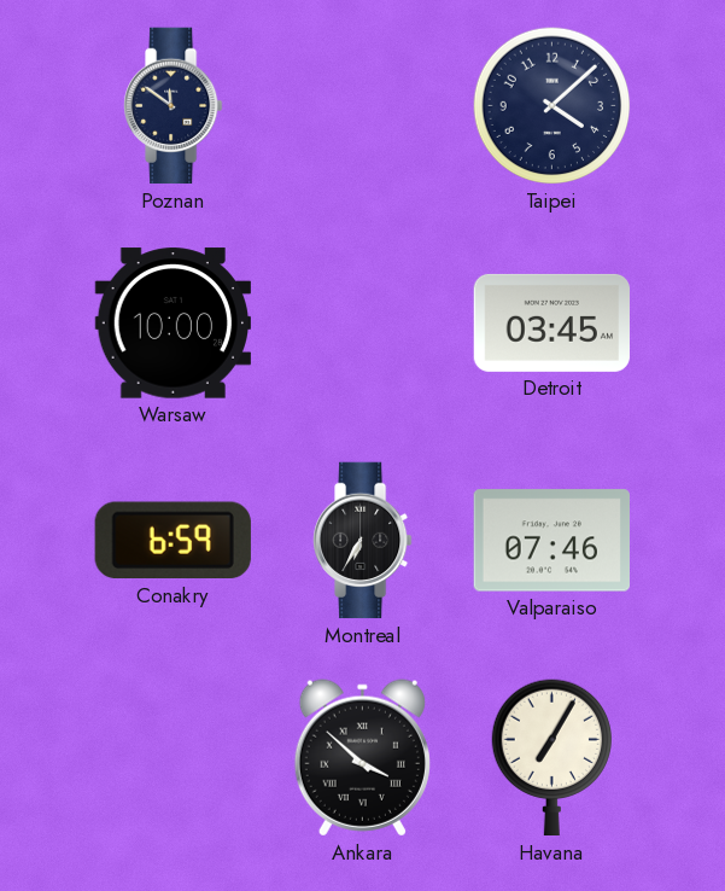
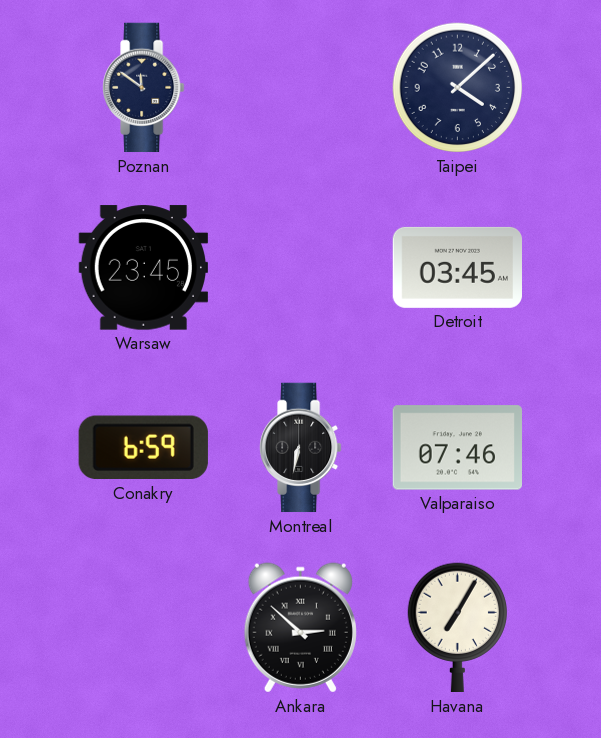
Warsaw: 10:00 -> 23:45 (143, 268)
Montreal: 6:35 -> 6:32 (301, 448)
Ankara: 3:52 -> 2:52 (300, 628)
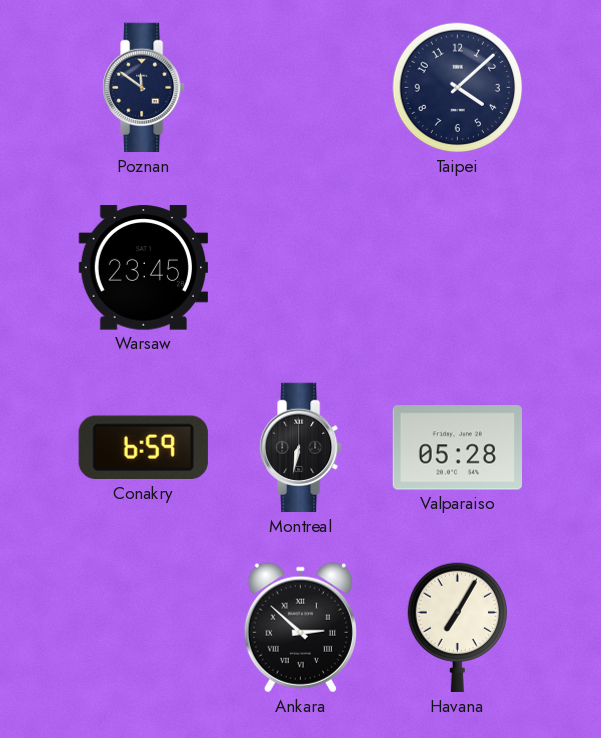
Detroit: 03:45 -> none (457, 267)
Valparaiso: 07:46 -> 05:28 (457, 448)
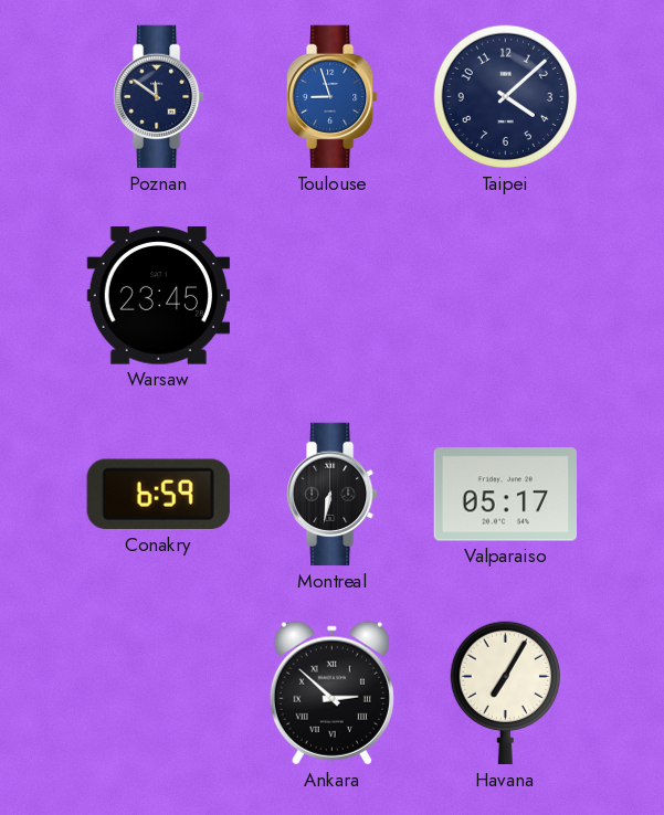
Toulouse: none -> 8:57 (333, 97)
Valparaiso: 05:28 -> 05:17 (505, 495)
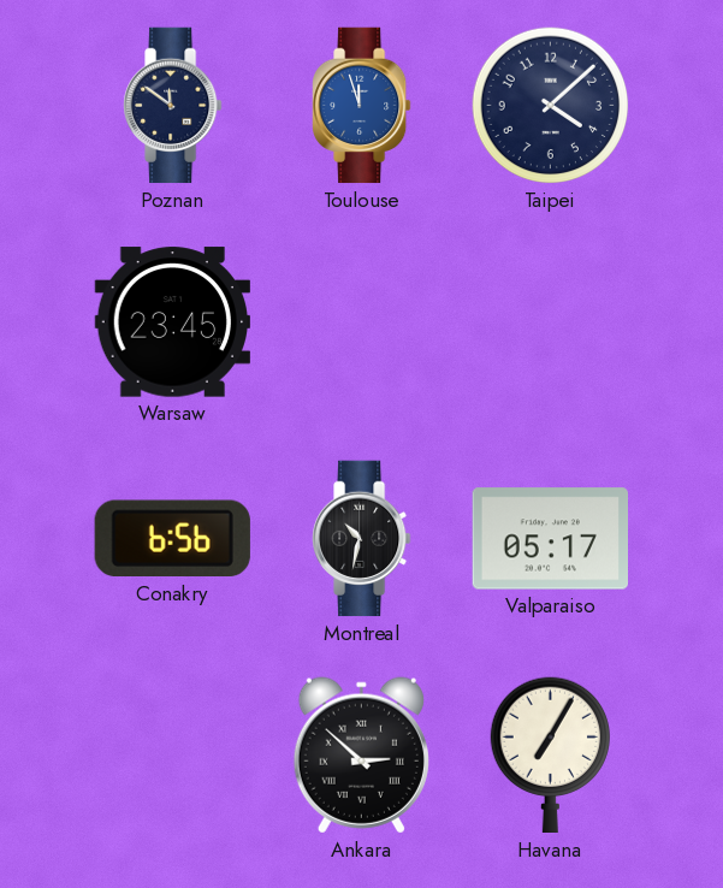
Toulouse: 8:57 -> 11:57 (362, 106)
Conakry: 6:59 -> 6:56 (172, 539)
Montreal: 6:32 -> 10:32 (362, 539)
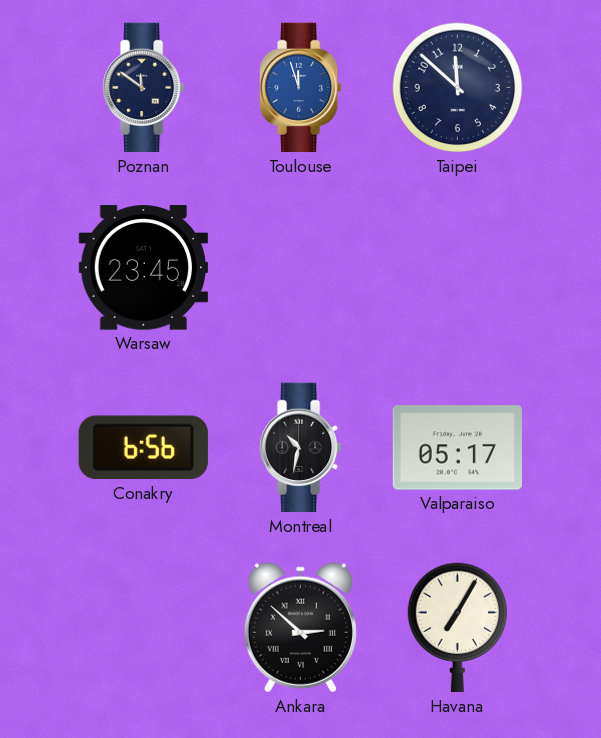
Taipei: 4:08 -> 11:52 (458, 88)
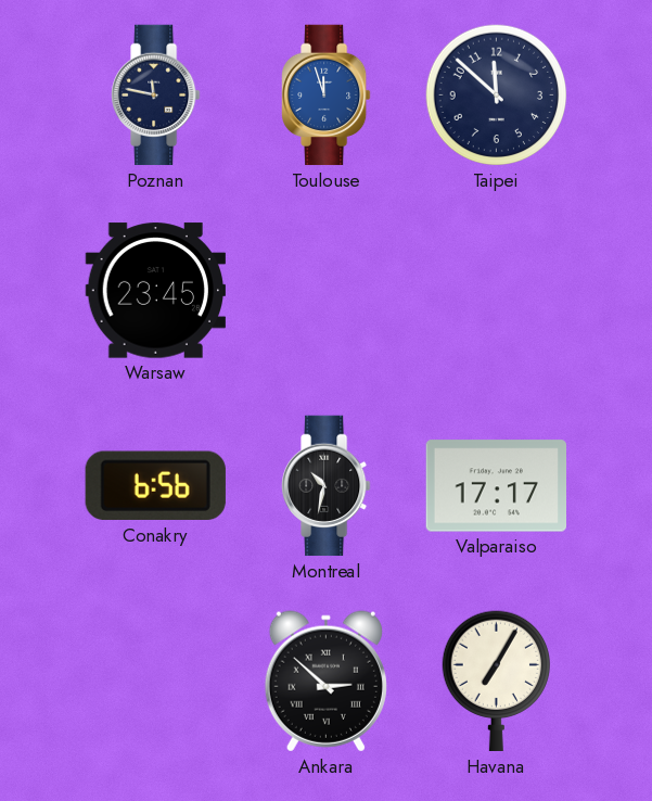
Poznan: 11:51 -> 11:47 (156, 96)
Valparaiso: 05:17 -> 17:17 (496, 486)
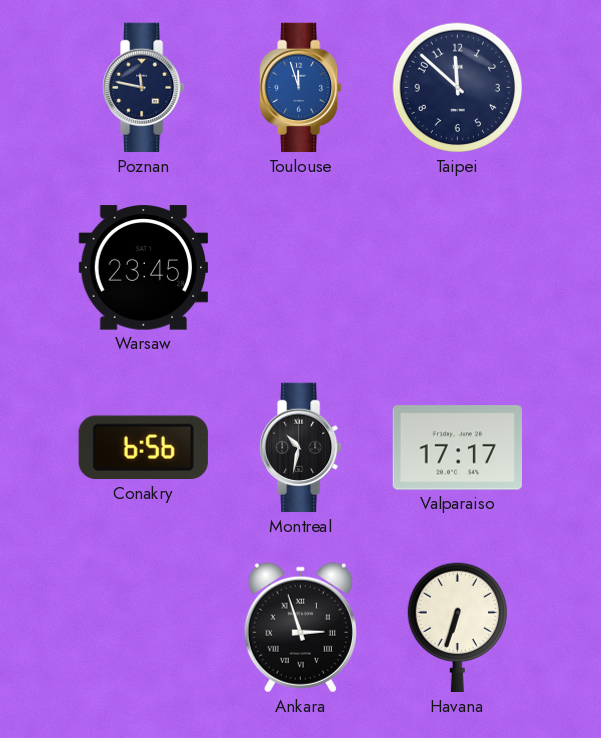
Ankara: 2:52 -> 2:57 (300, 628)
Havana: 7:05 -> 6:33 (457, 628)
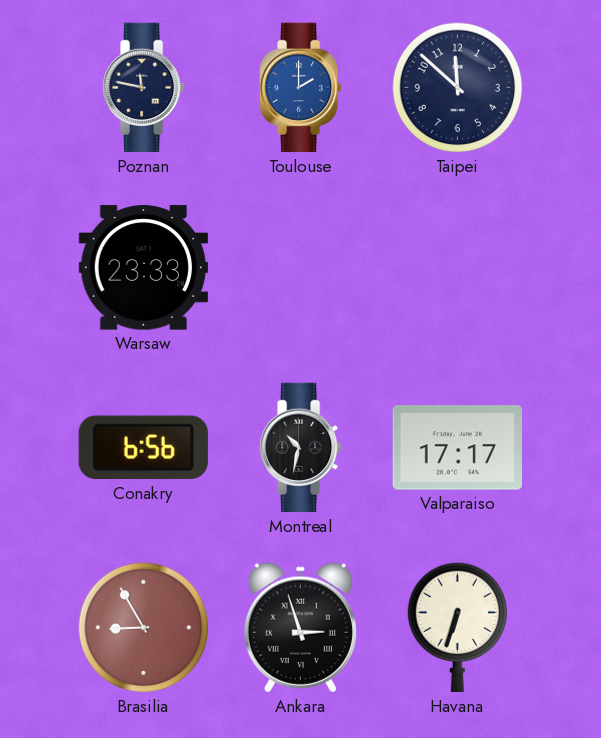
Toulouse: 11:57 -> 2:00 (301, 88)
Warsaw: 23:45 -> 23:33 (143, 268)
Brasilia: none -> 8:55 (144, 628)
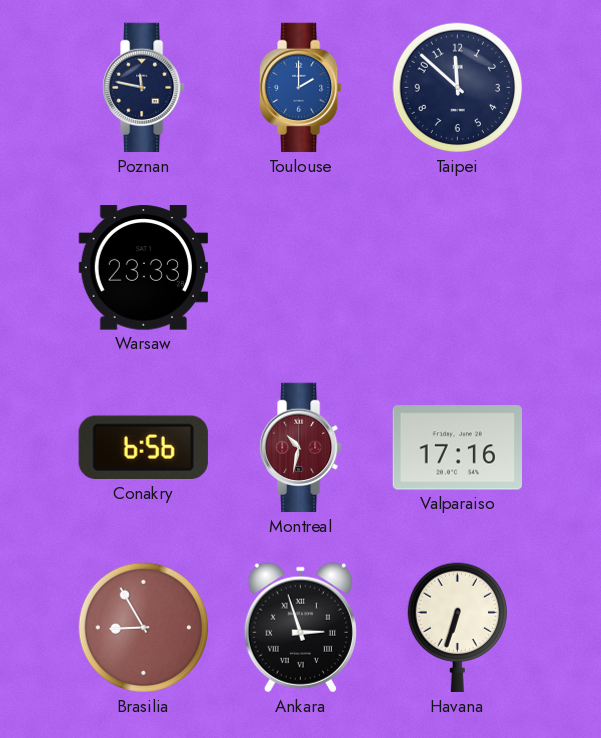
Montreal dial: black -> burgundy (301, 448)
Valparaiso: 17:17 -> 17:16 (457, 448)
